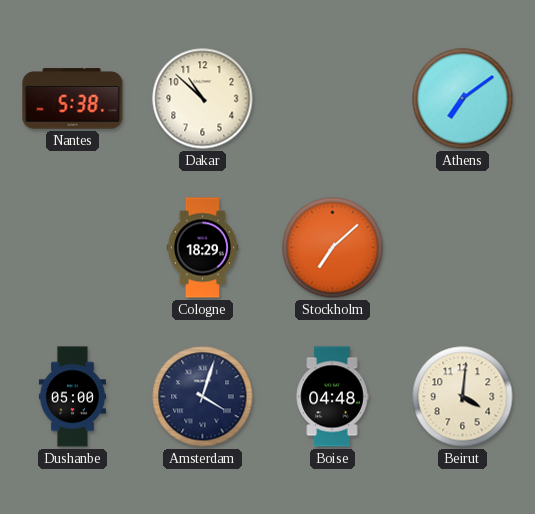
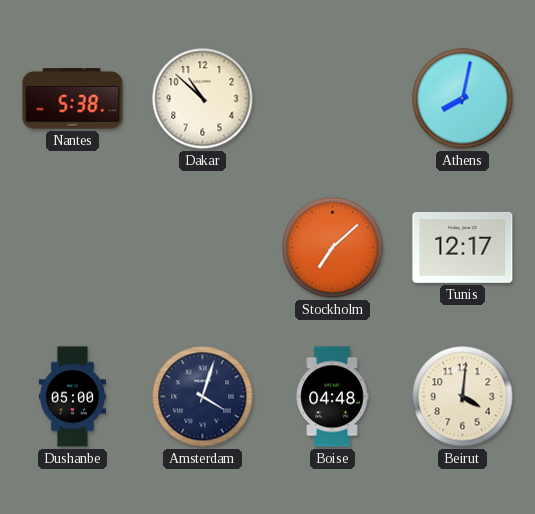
Athens: 7:09 -> 8:02 (463, 99)
Cologne: 18:29 -> none (202, 248)
Tunis: none -> 12:17 (463, 247)
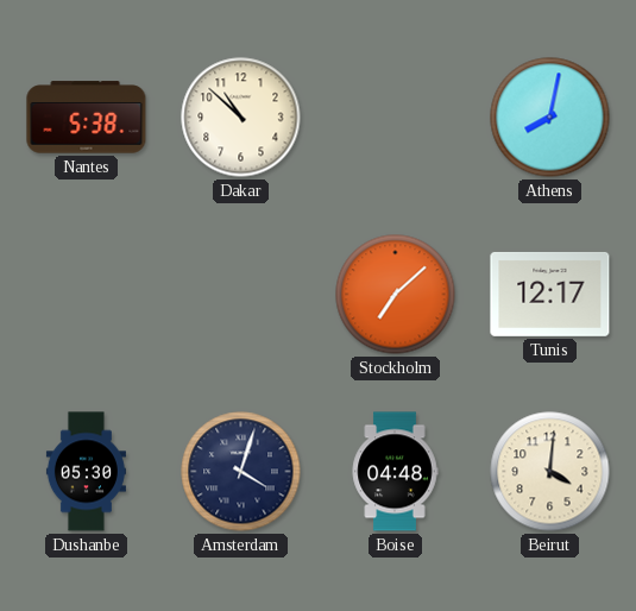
Dushanbe: 05:00 -> 05:30 (86, 472)
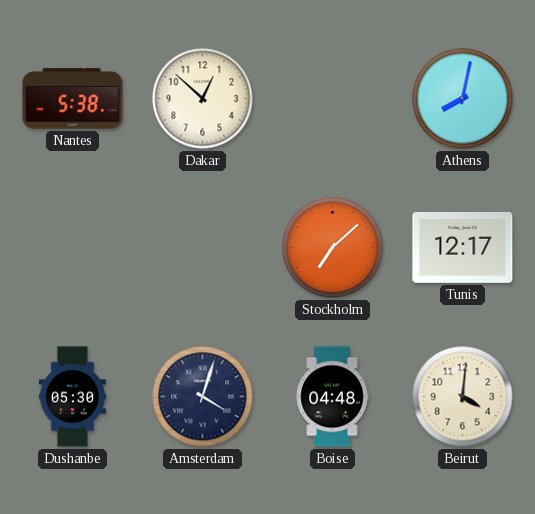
Dakar: 10:52 -> 12:52 (203, 99)
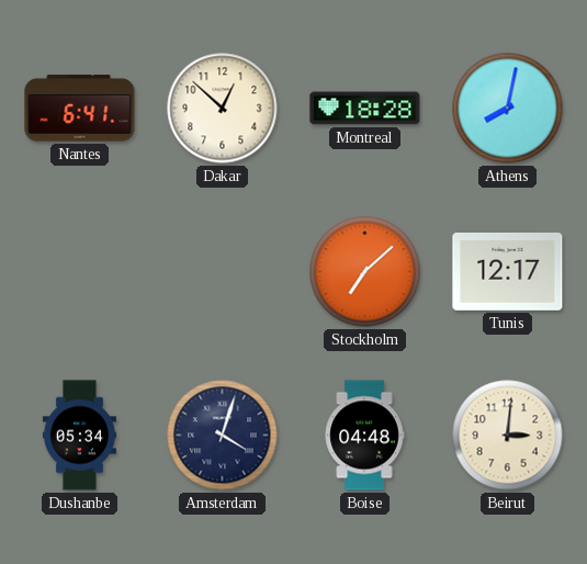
Nantes: 5:38 -> 6:41 (80, 109)
Montreal: none -> 18:28 (365, 109)
Dushanbe: 05:30 -> 05:34 (79, 436)
Beirut: 4:01 -> 3:01 (508, 436)
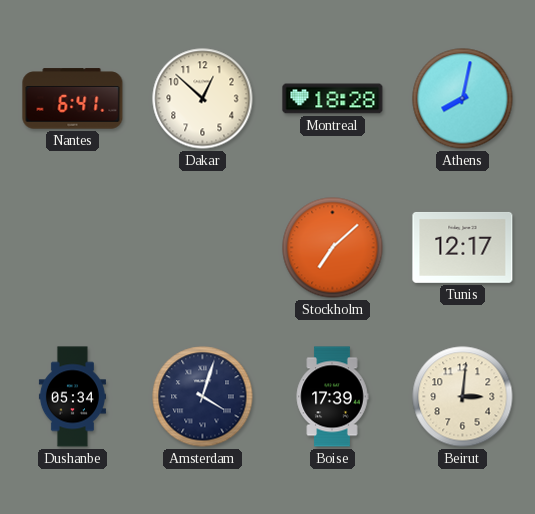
Boise: 04:48 -> 17:39 (332, 397)
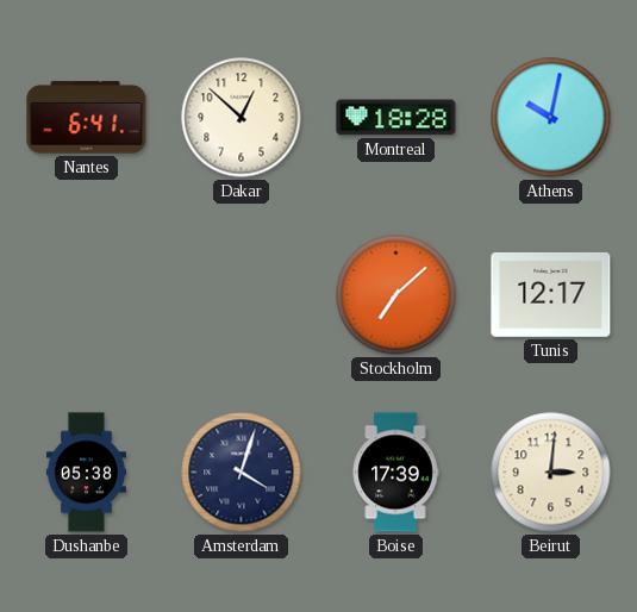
Athens: 8:02 -> 10:02 (551, 118)
Dushanbe: 05:34 -> 05:38 (86, 473)
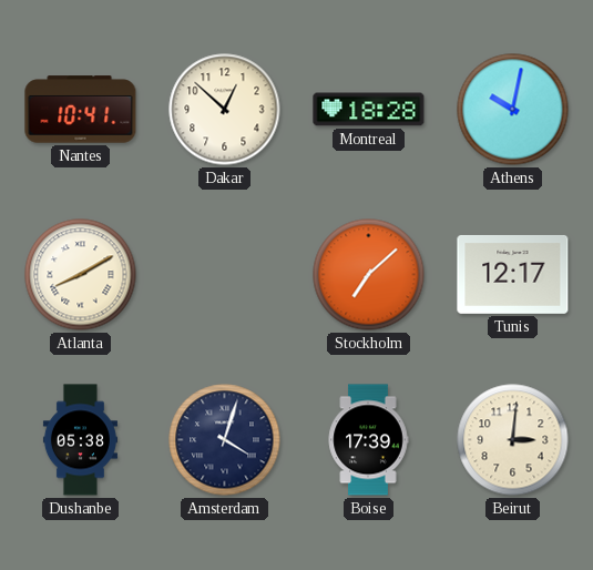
Nantes: 6:41 -> 10:41 (81, 110)
Atlanta: none -> 8:10 (81, 275)
